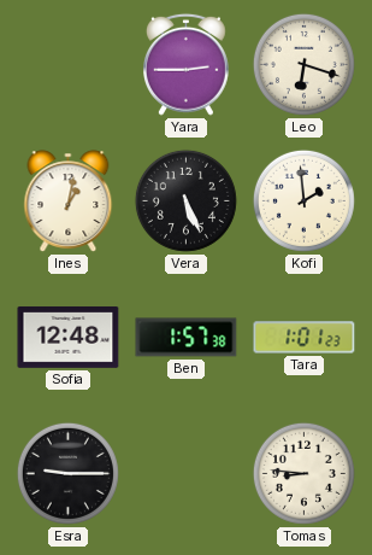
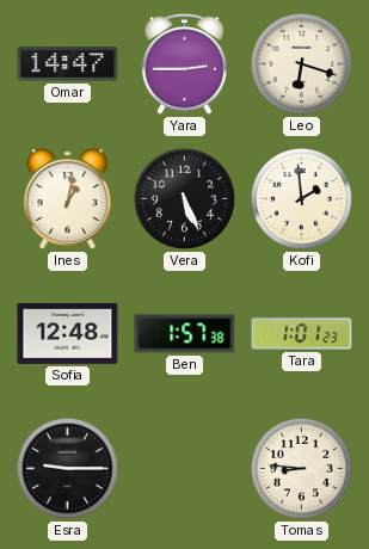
Omar: none -> 14:47 (68, 64)
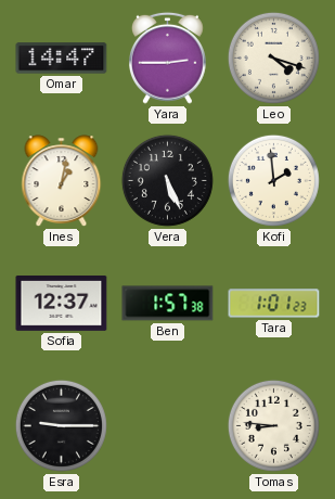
Leo: 6:18 -> 4:18 (273, 57)
Sofia: 12:48 -> 12:37 (62, 304)
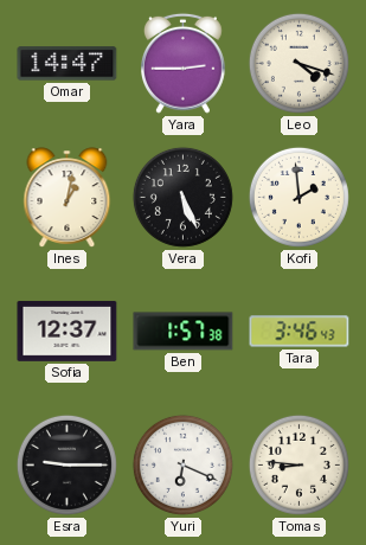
Tara: 1:01 -> 3:46 (300, 332)
Yuri: none -> 6:19 (182, 464)
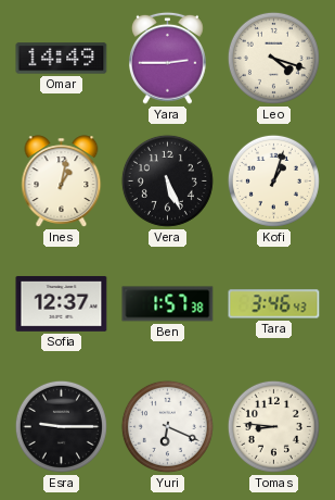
Omar: 14:47 -> 14:49 (62, 59)
Kofi: 1:59 -> 1:03 (273, 180)
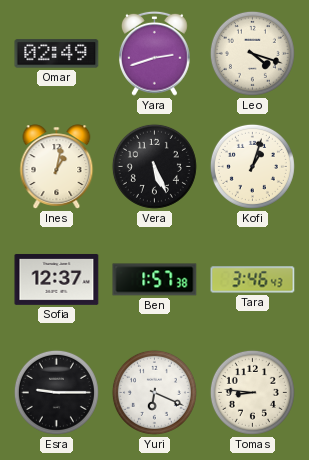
Omar: 14:49 -> 02:49 (57, 54)
Yara: 2:45 -> 2:42 (155, 53)
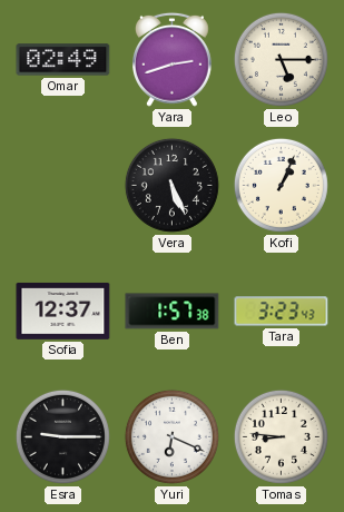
Leo: 4:18 -> 5:15 (281, 59)
Ines: 1:02 -> none (57, 167)
Kofi: 1:03 -> 1:04 (281, 185)
Tara: 3:46 -> 3:23 (282, 312)
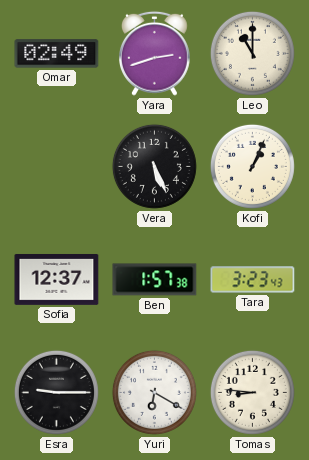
Leo: 5:15 -> 11:00 (252, 53)
Yuri: 6:19 -> 6:20 (154, 392)
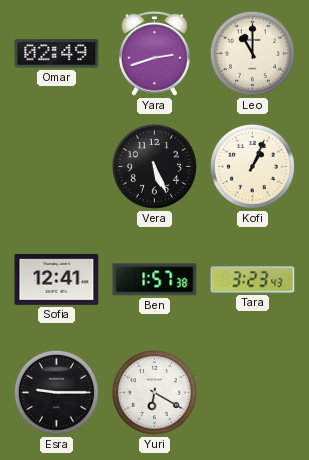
Sofia: 12:37 -> 12:41 (57, 280)
Tomas: 8:46 -> none (252, 392)
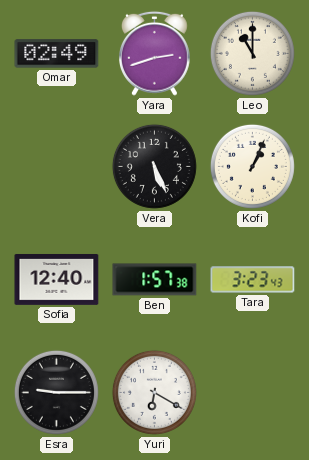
Sofia: 12:41 -> 12:40 (57, 280)
